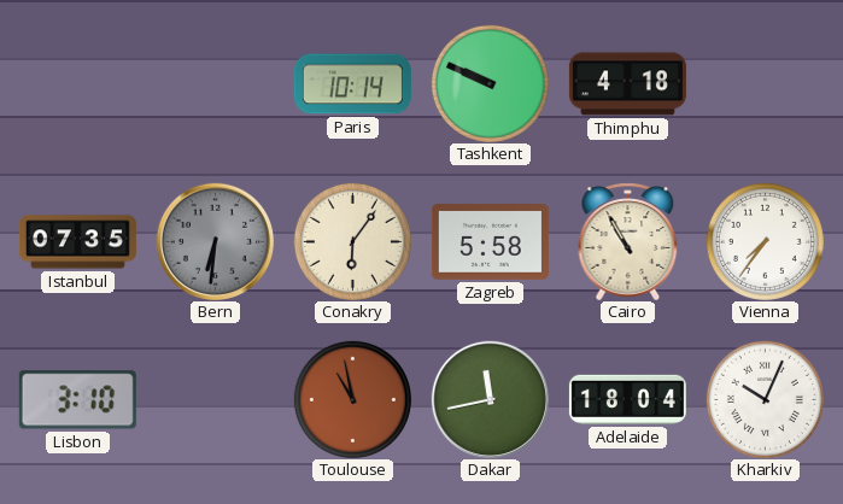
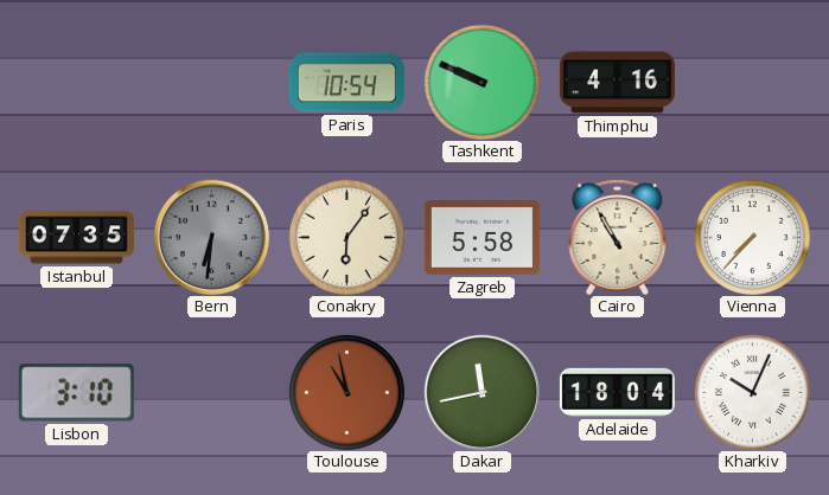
Paris: 10:14 -> 10:54 (346, 83)
Thimphu: 4:18 -> 4:16 (617, 83)
Vienna: 7:36 -> 7:37 (752, 237)
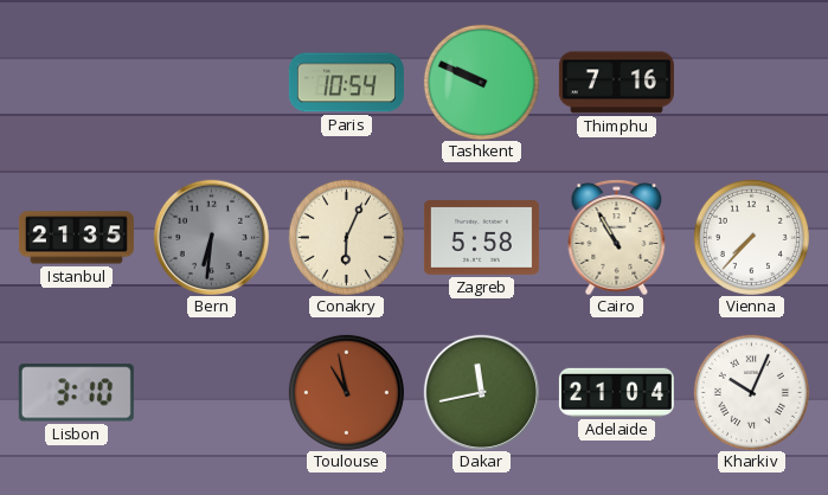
Thimphu: 4:16 -> 7:16 (616, 83)
Istanbul: 07:35 -> 21:35 (76, 238)
Conakry: 6:06 -> 6:04 (346, 237)
Adelaide: 18:04 -> 21:04 (616, 392)
